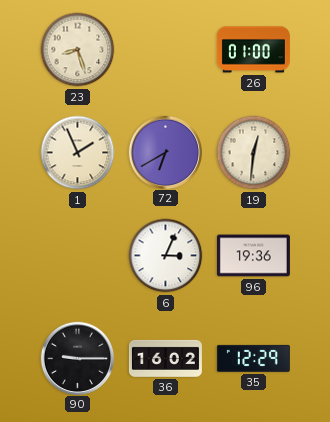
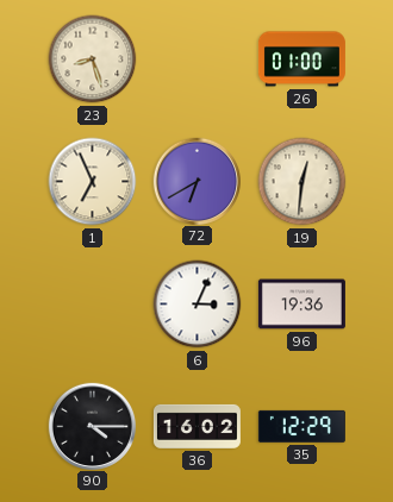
1: 1:56 -> 6:56 (93, 182)
90: 9:15 -> 4:15 (92, 426)
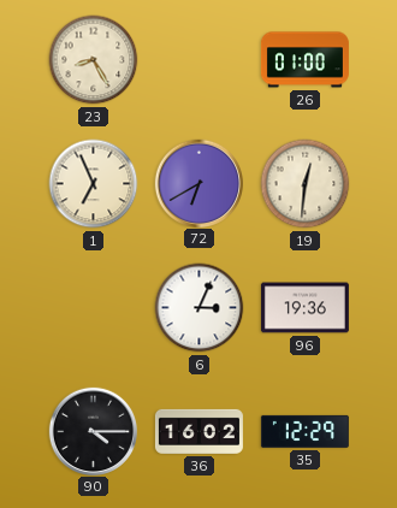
23: 8:27 -> 8:25 (94, 60)
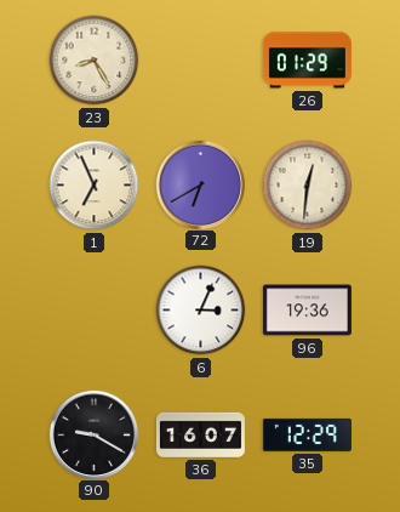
26: 01:00 -> 01:29 (307, 61)
90: 4:15 -> 9:20 (93, 434)
36: 16:02 -> 16:07 (200, 434)
